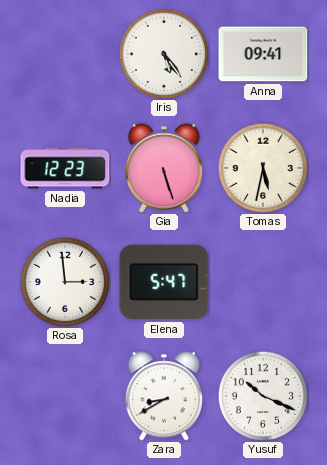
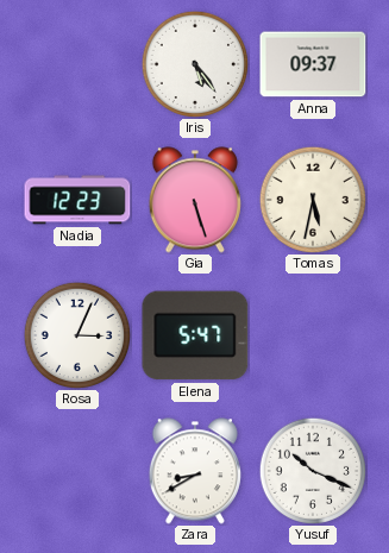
Anna: 09:41 -> 09:37 (313, 64)
Rosa: 2:59 -> 3:04 (77, 335)
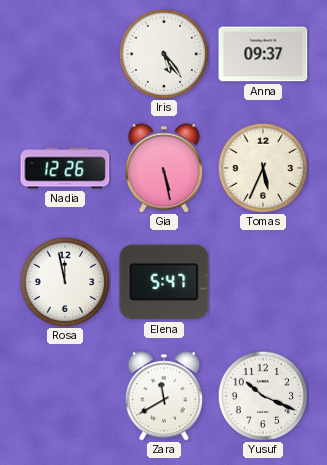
Nadia: 12:23 -> 12:26 (65, 168)
Gia: 5:27 -> 5:28 (164, 168)
Tomas: 5:32 -> 5:34 (263, 168)
Rosa: 3:04 -> 11:58 (65, 282)
Zara: 8:40 -> 11:40 (164, 396)
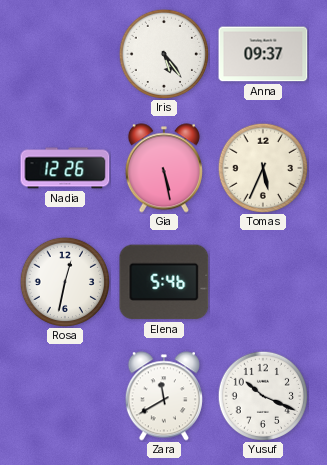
Rosa: 11:58 -> 12:32 (65, 282)
Elena: 5:47 -> 5:46 (164, 282)
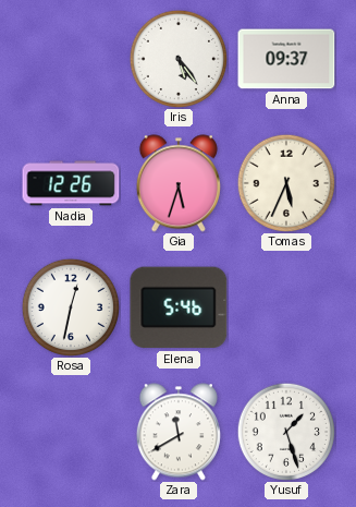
Gia: 5:28 -> 5:33 (179, 183)
Yusuf: 10:19 -> 1:27 (286, 432)
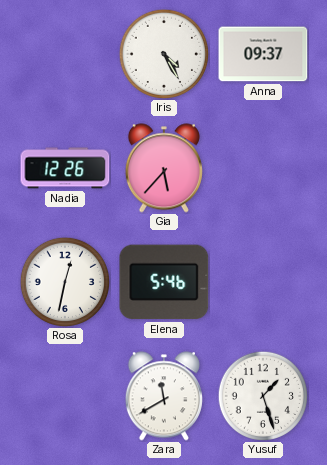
Iris: 5:24 -> 4:25 (164, 54)
Gia: 5:33 -> 5:37 (164, 168)
Tomas: 5:34 -> none (286, 183)
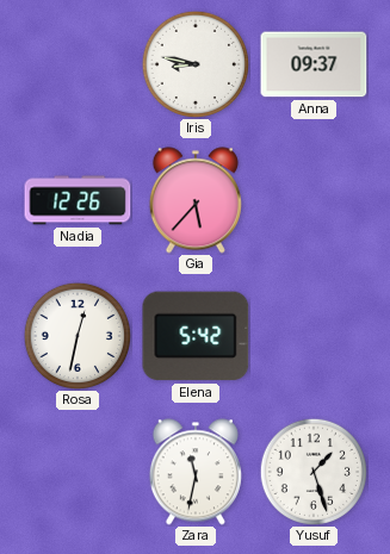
Iris: 4:25 -> 8:47 (196, 64)
Elena: 5:46 -> 5:42 (196, 336)
Zara: 11:40 -> 11:32 (196, 472)
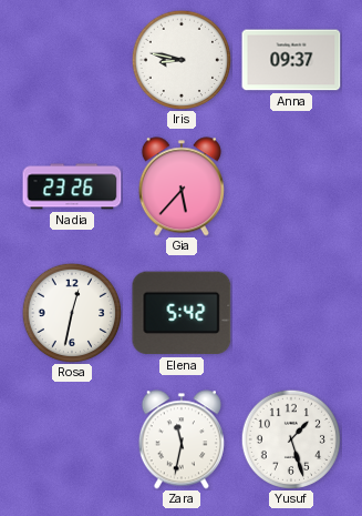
Nadia: 12:26 -> 23:26 (72, 186)
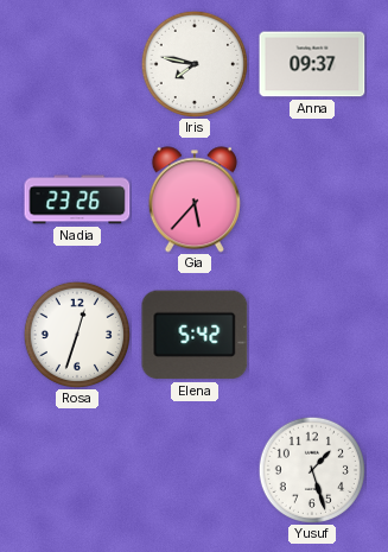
Iris: 8:47 -> 7:47 (195, 64)
Rosa: 12:32 -> 12:33 (77, 335)
Zara: 11:32 -> none (182, 439)
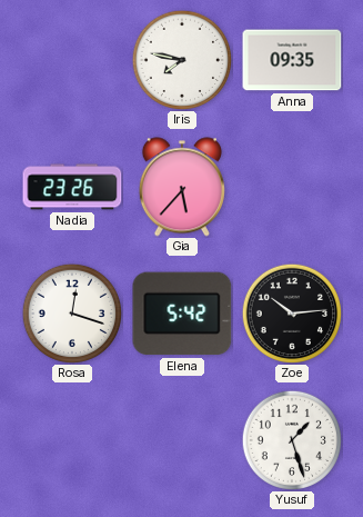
Anna: 09:37 -> 09:35 (292, 60)
Rosa: 12:33 -> 12:18 (72, 314)
Zoe: none -> 10:14 (292, 314)
